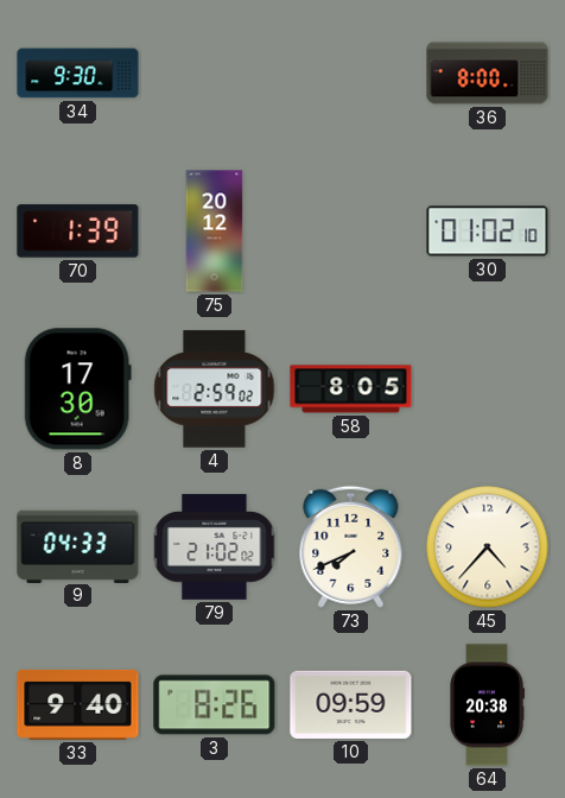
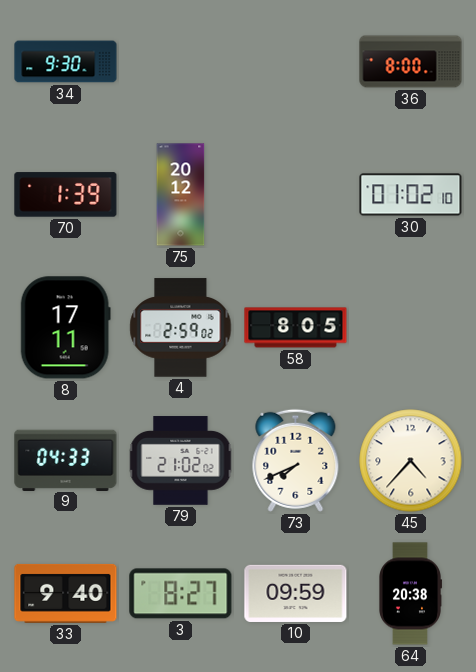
8: 17:30 -> 17:11 (65, 328)
3: 8:26 -> 8:27 (181, 594)
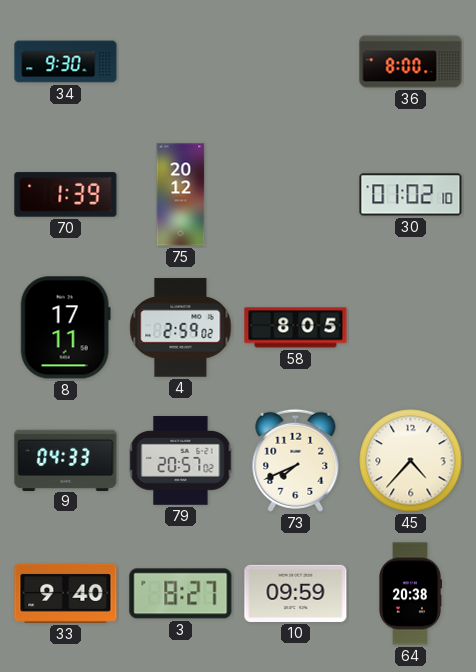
79: 21:02 -> 20:57 (181, 461)
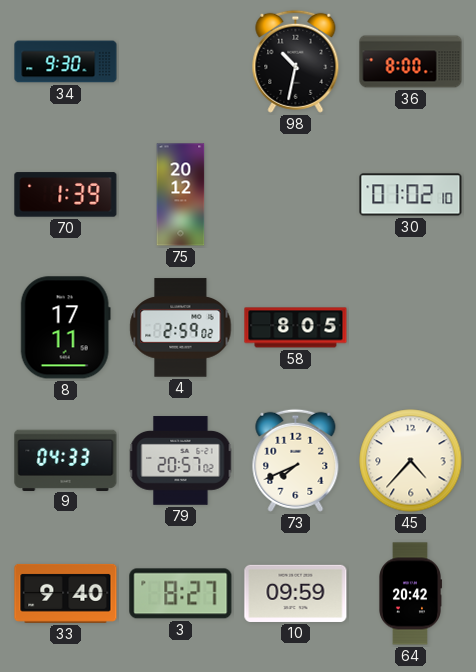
98: none -> 10:32 (296, 61)
64: 20:38 -> 20:42 (411, 594)
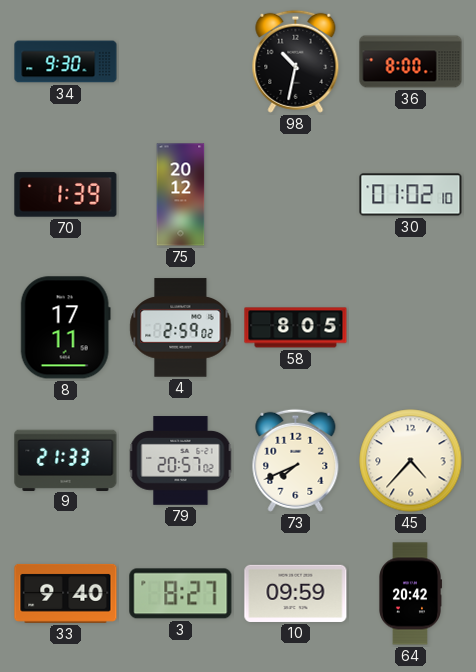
9: 04:33 -> 21:33 (66, 460)
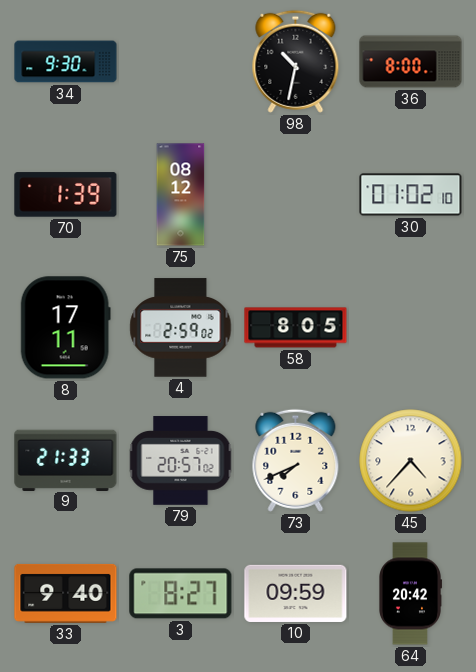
75: 20:12 -> 08:12 (181, 195)
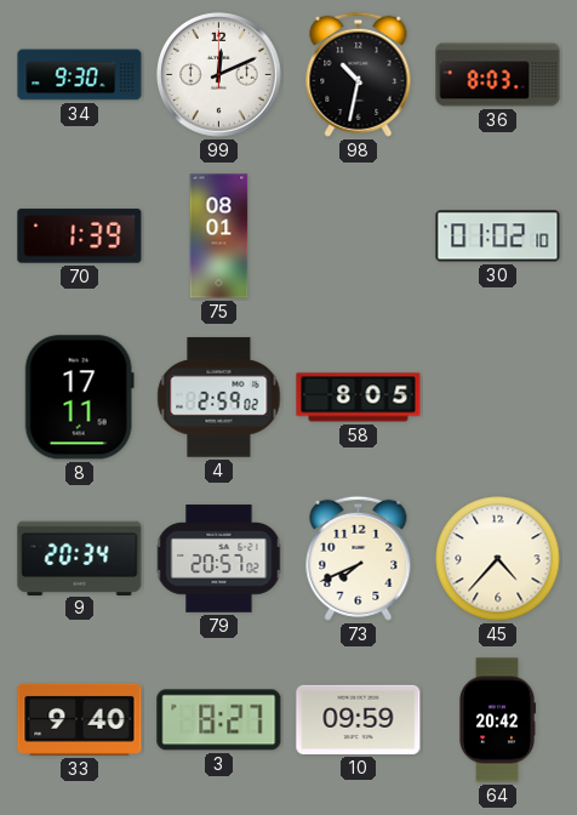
99: none -> 12:11 (219, 75)
36: 8:00 -> 8:03 (498, 75)
75: 08:12 -> 08:01 (219, 236)
9: 21:33 -> 20:34 (80, 558)
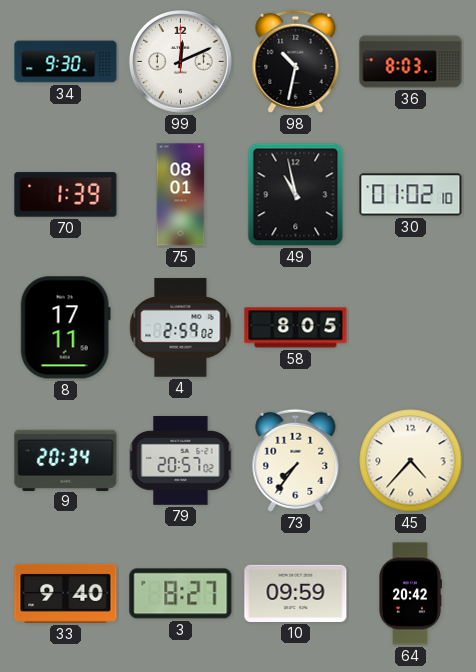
49: none -> 10:58 (296, 195)
73: 7:41 -> 7:36 (296, 460)
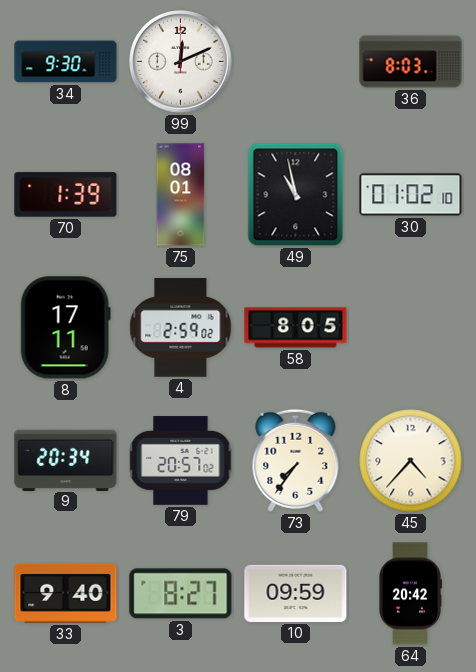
98: 10:32 -> none (296, 61)
